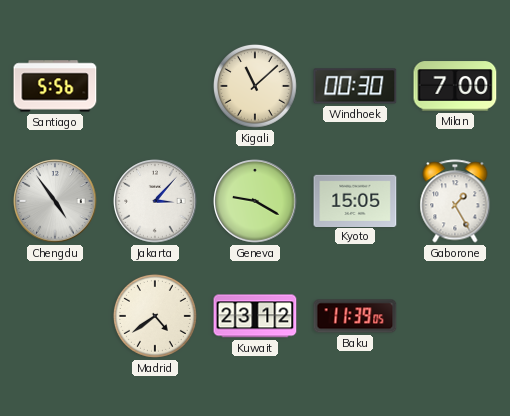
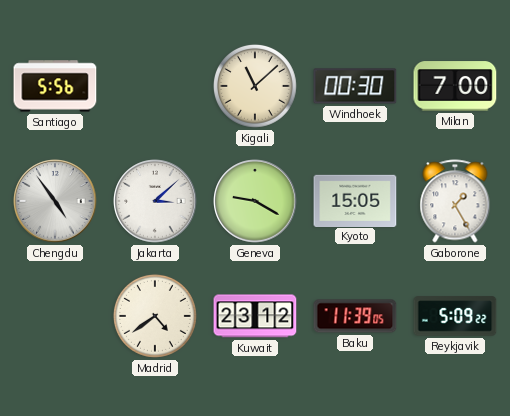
Jakarta: 3:07 -> 3:08 (155, 201)
Reykjavik: none -> 5:09 (455, 316)
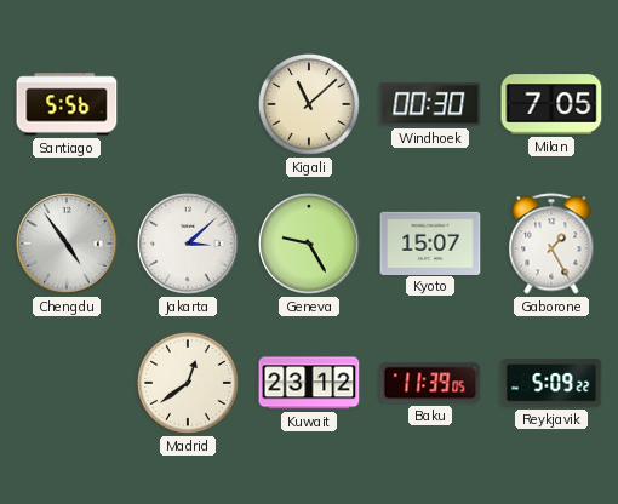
Milan: 7:00 -> 7:05 (551, 104)
Geneva: 9:20 -> 9:25 (309, 244)
Kyoto: 15:05 -> 15:07 (430, 242)
Madrid: 4:39 -> 12:39 (188, 383)
